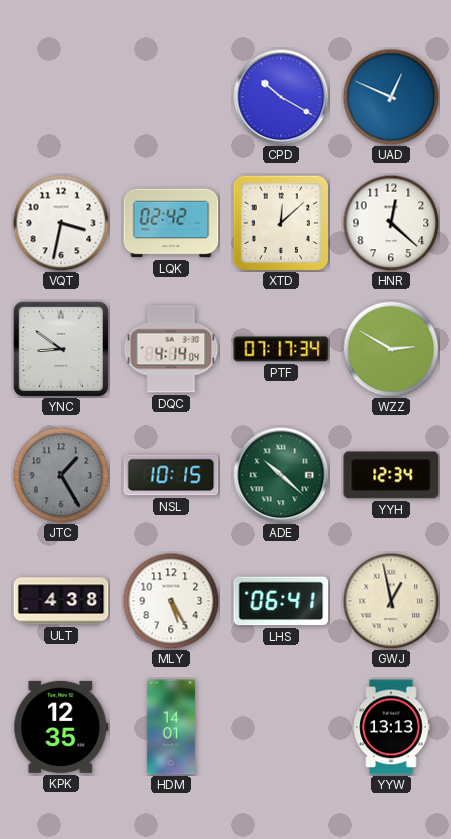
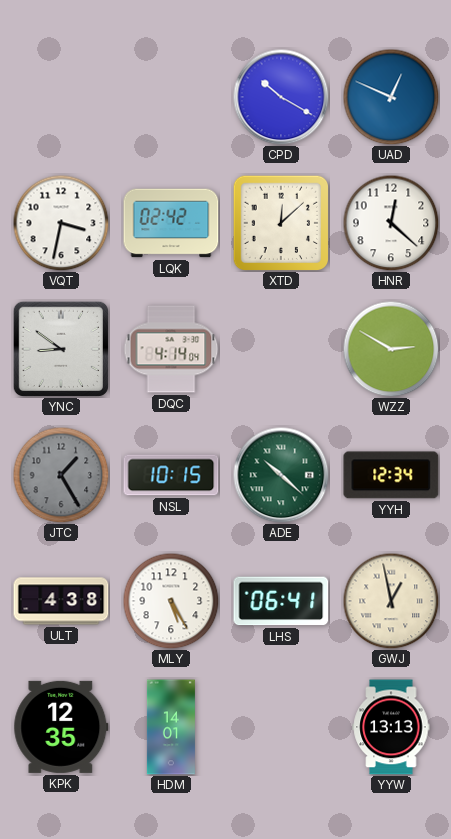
PTF: 07:17 -> none (281, 349)
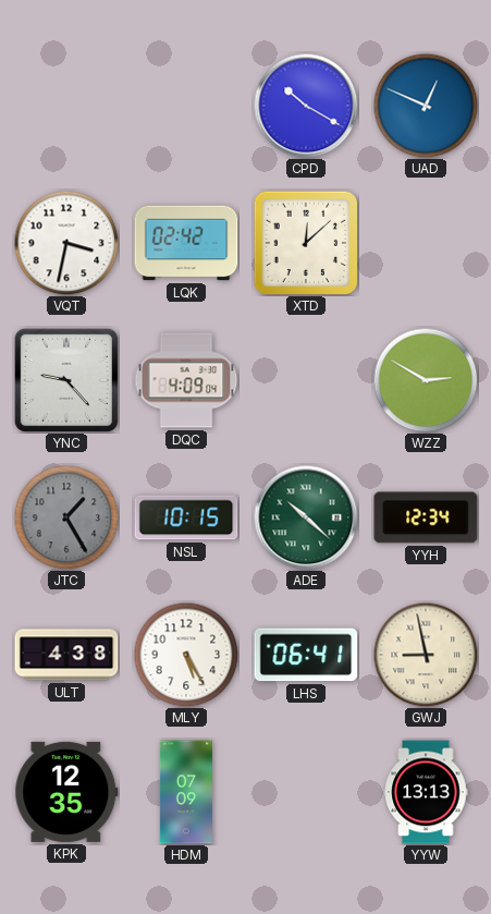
HNR: 12:22 -> none (391, 223)
YNC: 8:51 -> 9:23 (66, 380)
DQC: 4:14 -> 4:09 (186, 380)
GWJ: 12:58 -> 8:58 (426, 655)
HDM: 14:01 -> 07:09 (186, 792)
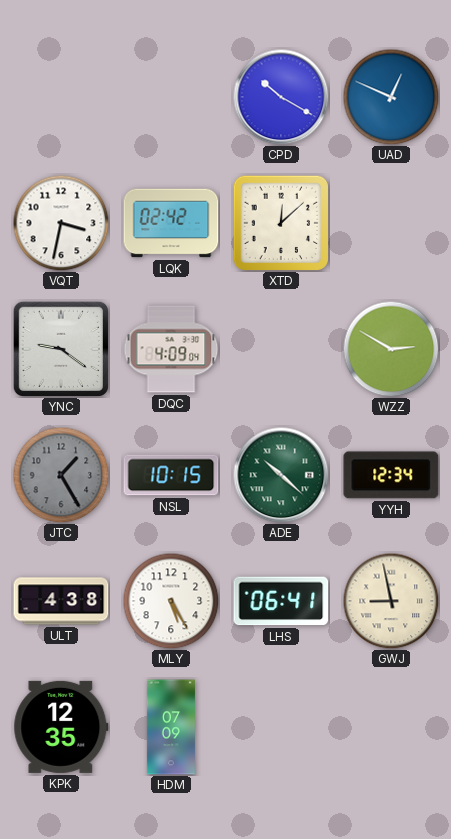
YNC: 9:23 -> 9:21 (61, 349)
YYW: 13:13 -> none (426, 792)
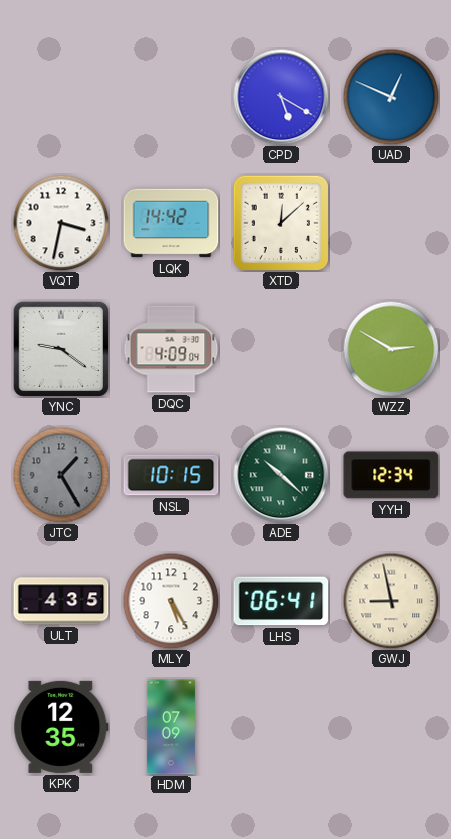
CPD: 10:20 -> 5:20 (281, 97)
LQK: 02:42 -> 14:42 (171, 223)
ULT: 4:38 -> 4:35 (61, 601)
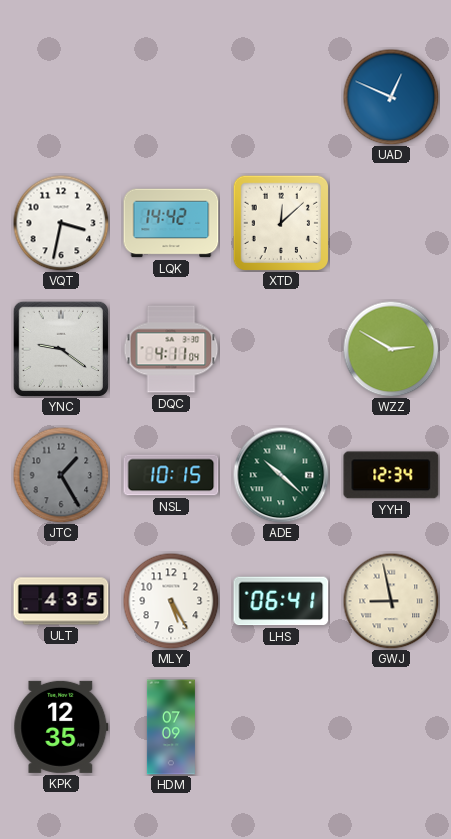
CPD: 5:20 -> none (281, 97)
DQC: 4:09 -> 4:11 (171, 349)
